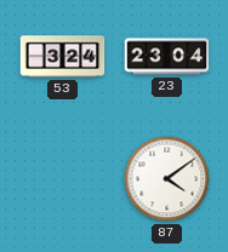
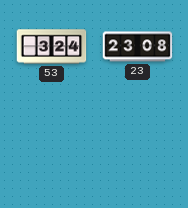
23: 23:04 -> 23:08 (138, 47)
87: 4:09 -> none (167, 179)
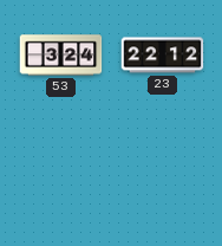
23: 23:08 -> 22:12 (163, 56)
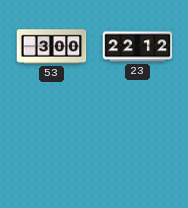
53: 3:24 -> 3:00 (52, 47)
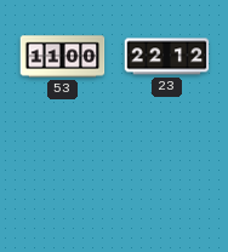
53: 3:00 -> 11:00 (63, 57)
